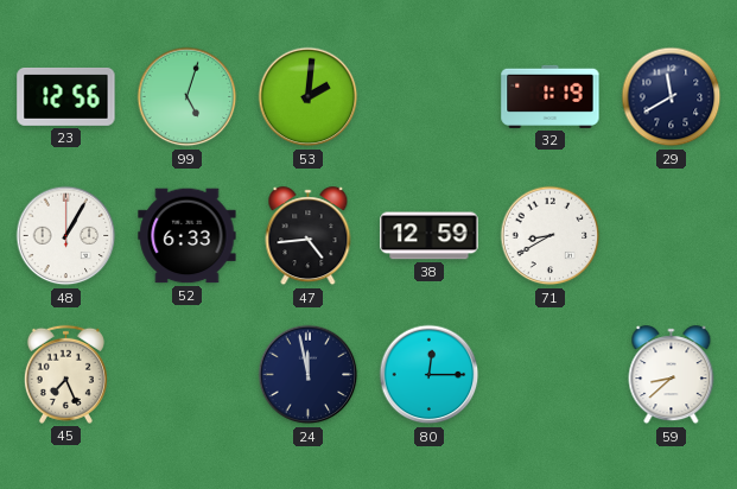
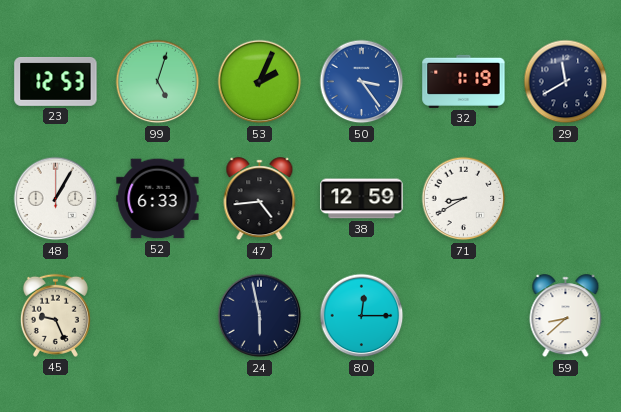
23: 12:56 -> 12:53 (56, 81)
53: 2:01 -> 2:04 (260, 82)
50: none -> 3:24 (362, 82)
45: 7:26 -> 9:26 (55, 315)
24: 11:58 -> 5:58 (260, 316)
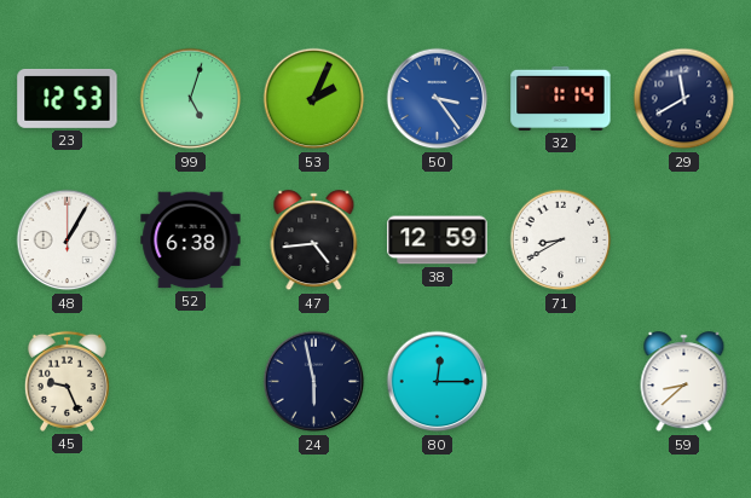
32: 1:19 -> 1:14 (561, 98)
52: 6:33 -> 6:38 (191, 241)
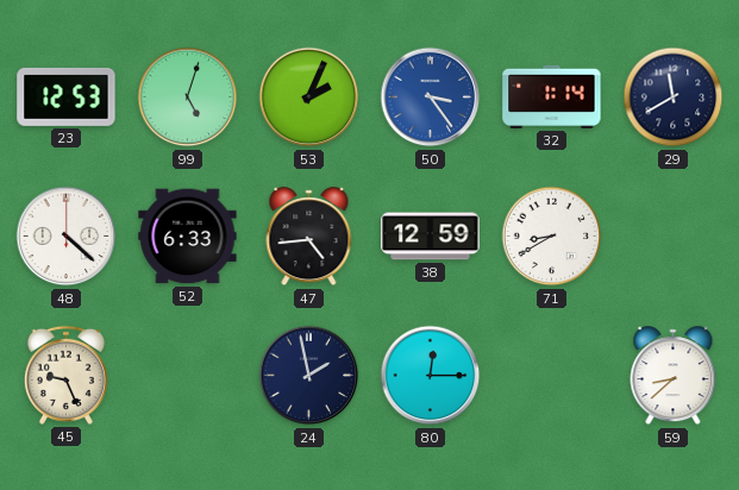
48: 1:05 -> 4:22 (67, 237)
52: 6:38 -> 6:33 (188, 237)
24: 5:58 -> 1:58 (309, 376)
